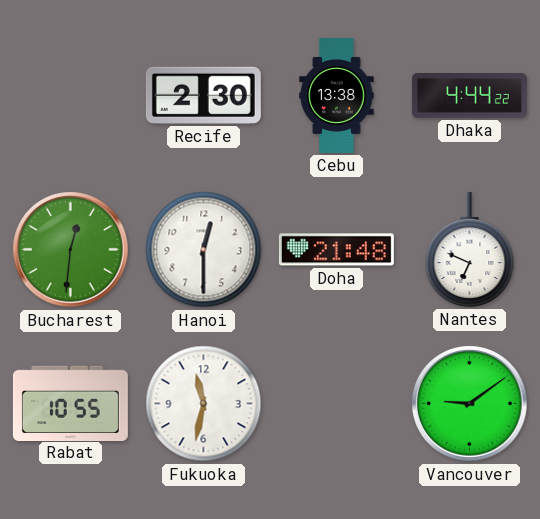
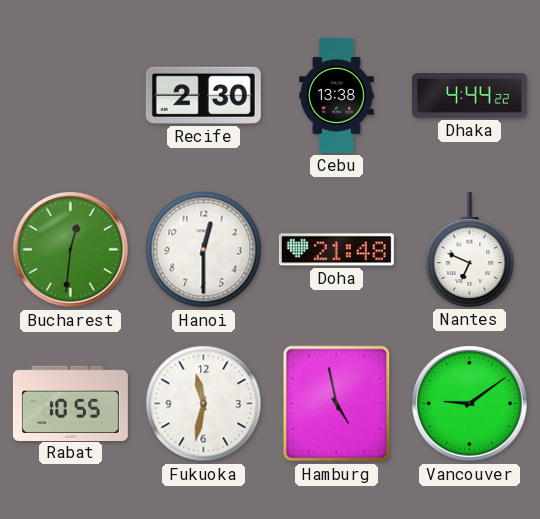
Hamburg: none -> 4:58 (337, 404)
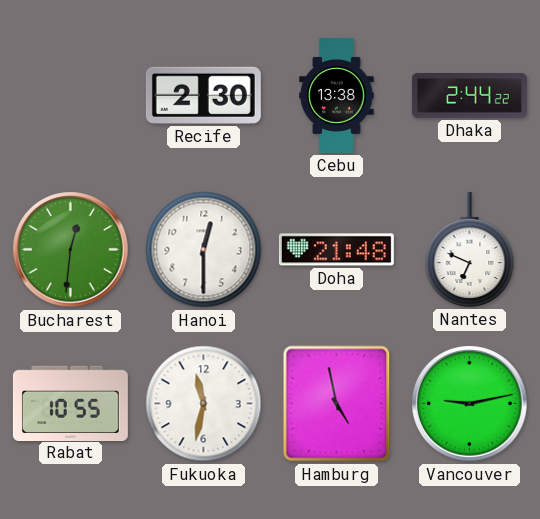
Dhaka: 4:44 -> 2:44 (469, 96)
Vancouver: 9:09 -> 9:13 (470, 404)
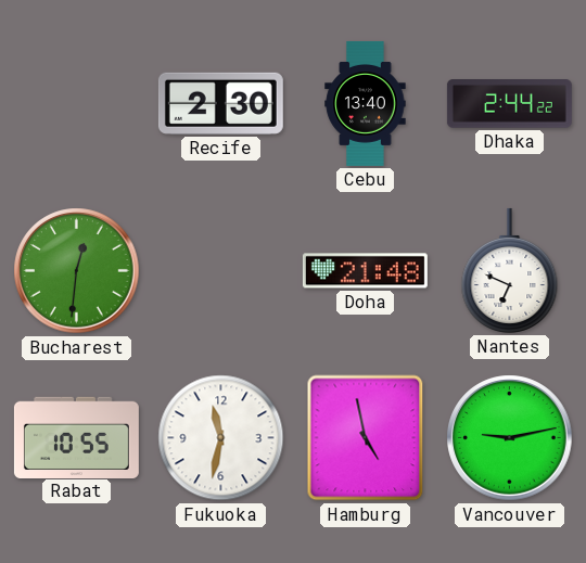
Cebu: 13:38 -> 13:40 (366, 103)
Hanoi: 12:30 -> none (204, 250)
